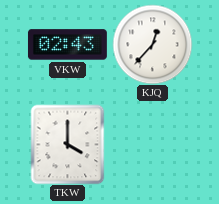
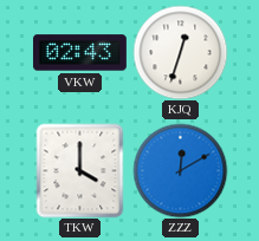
KJQ: 12:37 -> 12:33 (180, 52)
ZZZ: none -> 12:10 (180, 170)
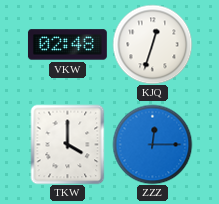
VKW: 02:43 -> 02:48 (67, 45)
ZZZ: 12:10 -> 12:15 (152, 144)
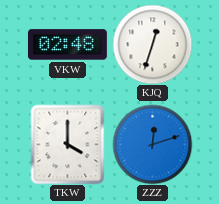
ZZZ: 12:15 -> 12:12 (152, 144)
